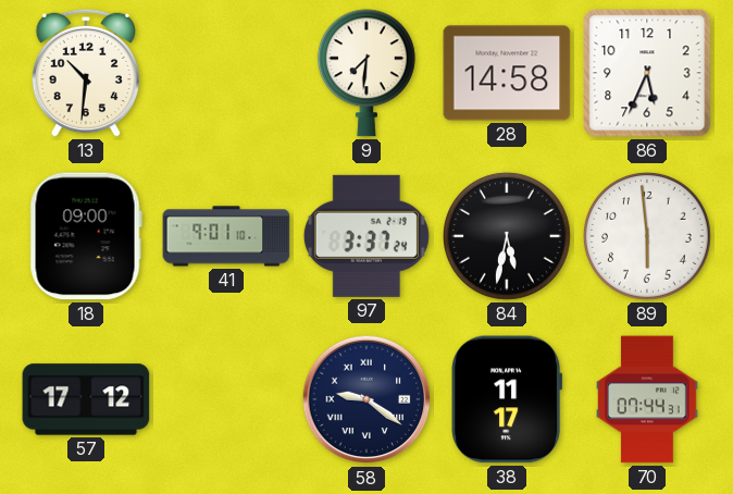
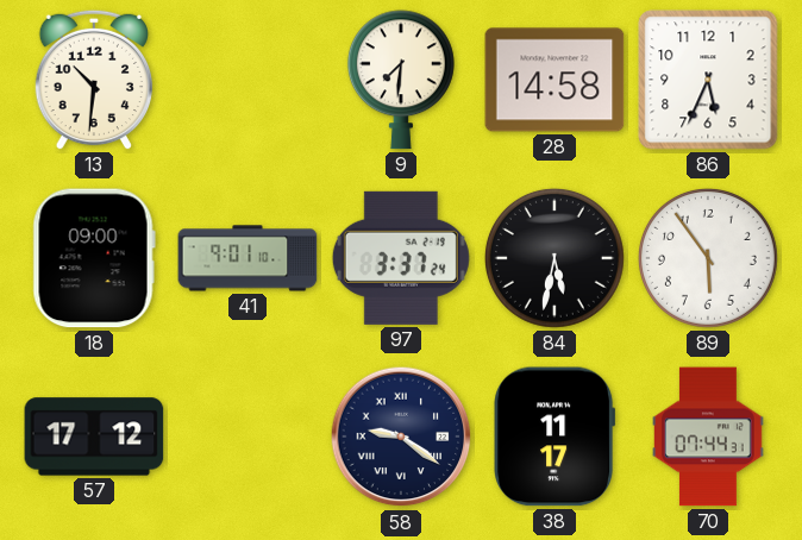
89: 5:59 -> 5:54 (708, 258)
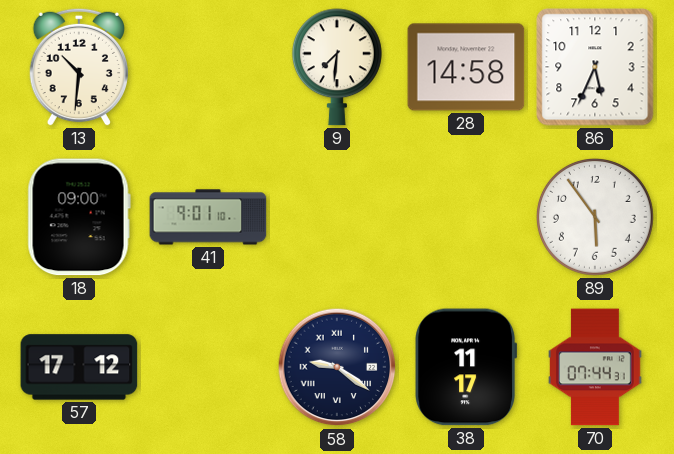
97: 3:37 -> none (401, 258)
84: 5:32 -> none (554, 258)
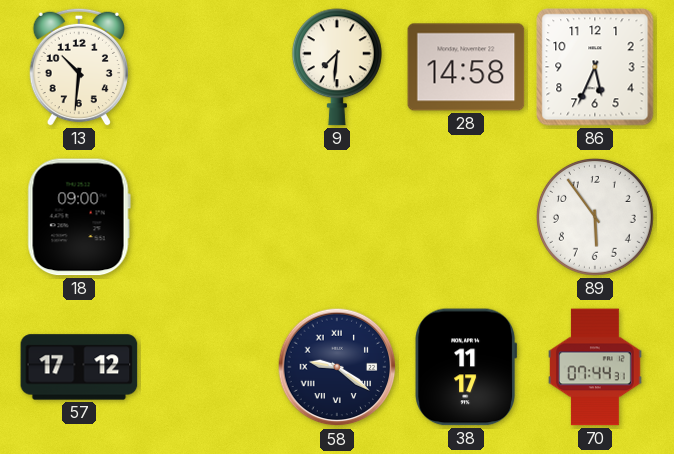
41: 9:01 -> none (208, 217)
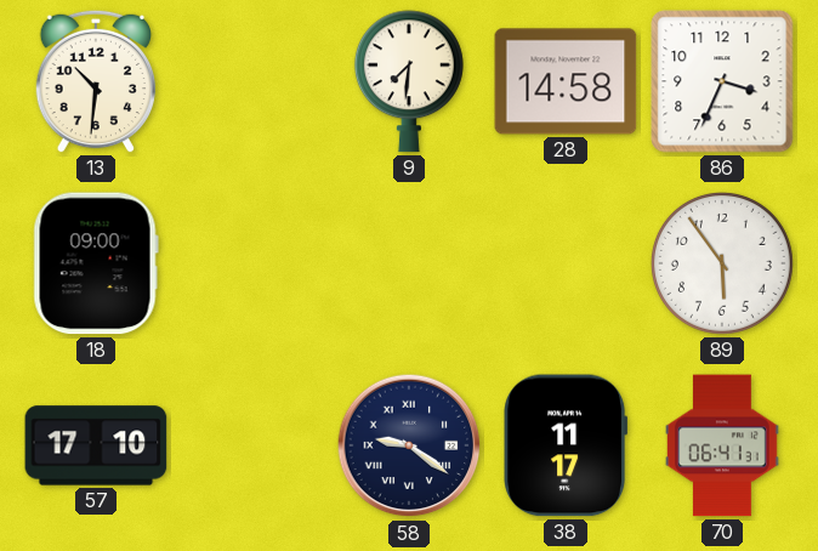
86: 5:34 -> 3:34 (722, 81)
57: 17:12 -> 17:10 (96, 445)
70: 07:44 -> 06:41 (723, 445)
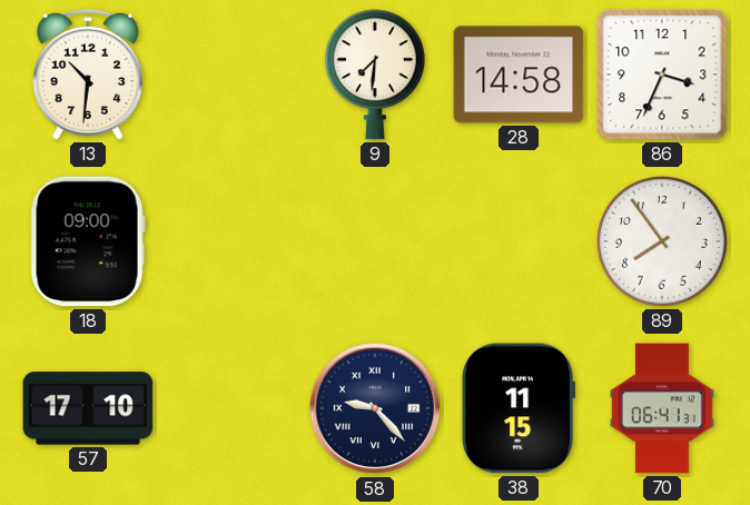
89: 5:54 -> 7:54 (662, 241)
58: 9:21 -> 9:23 (375, 408)
38: 11:17 -> 11:15 (519, 408)
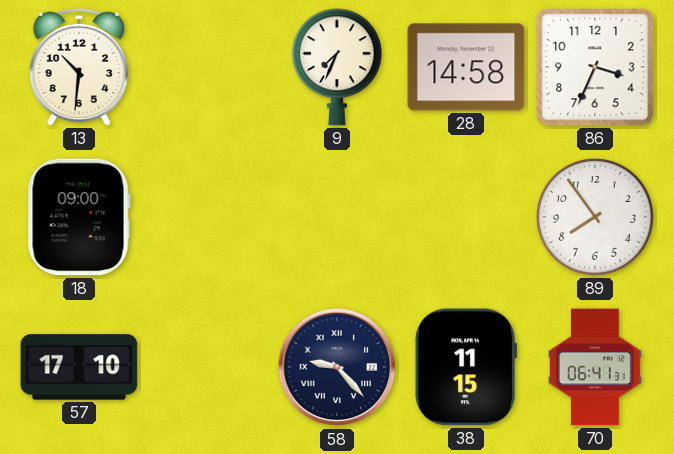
9: 7:31 -> 7:34 (337, 67)
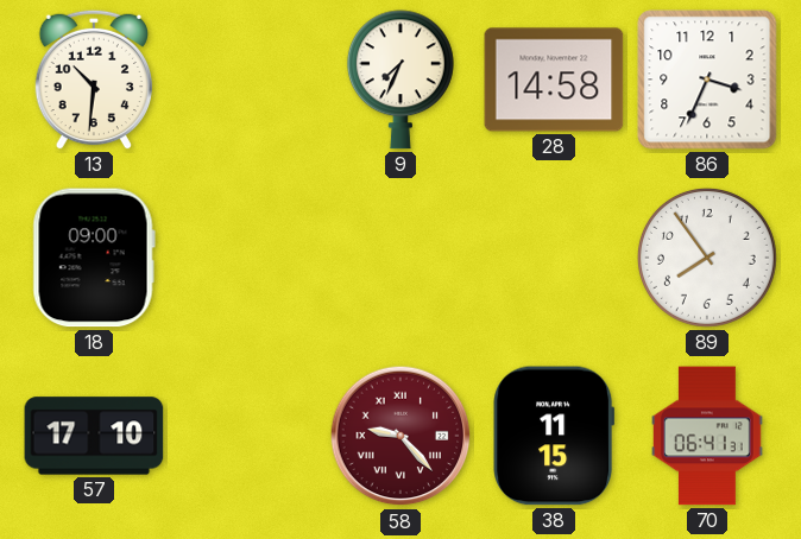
58 dial: navy -> burgundy (400, 436)
